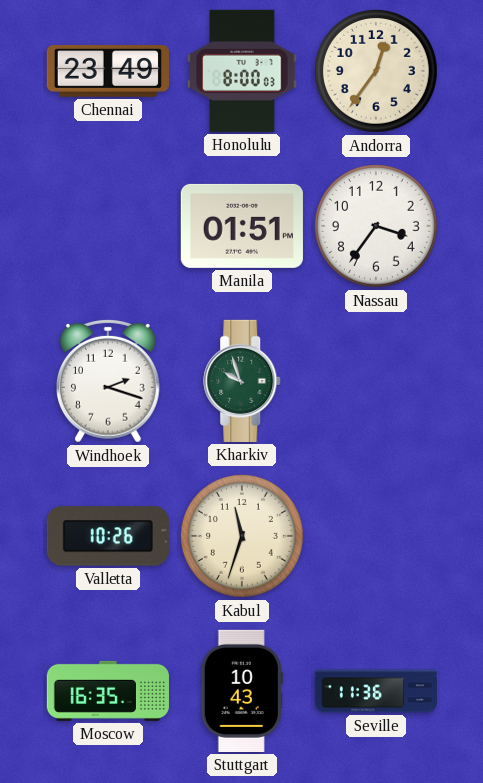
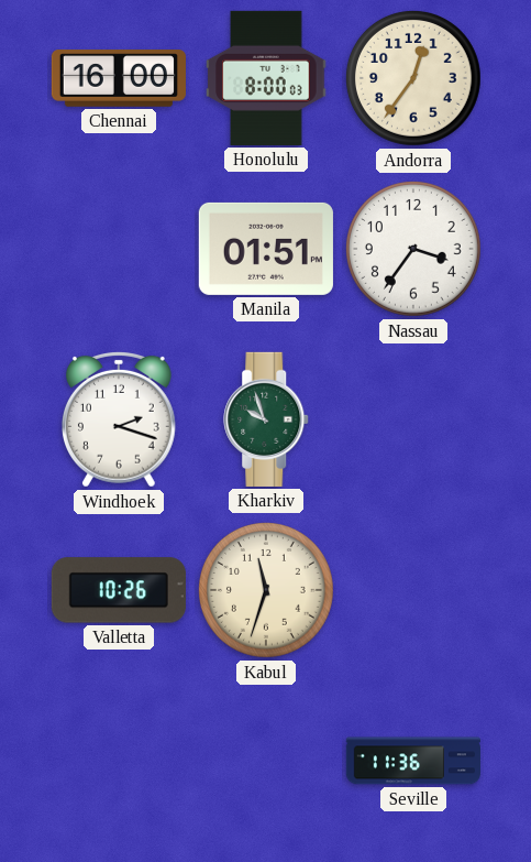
Chennai: 23:49 -> 16:00 (119, 78)
Moscow: 16:35 -> none (108, 691)
Stuttgart: 10:43 -> none (242, 691)
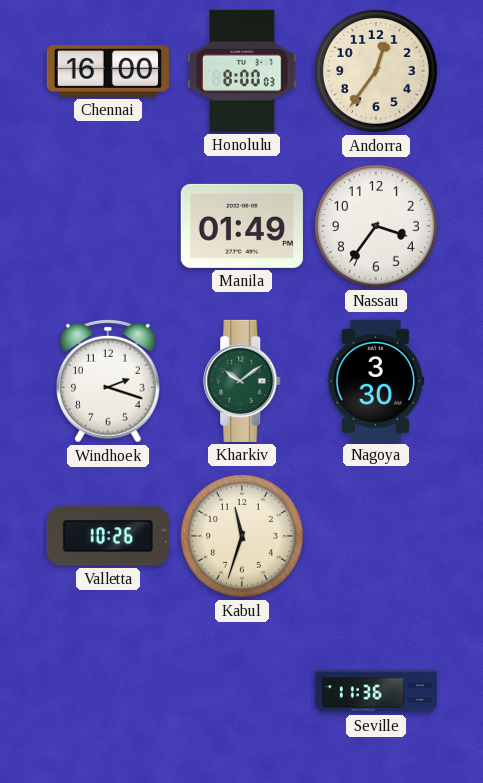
Manila: 01:51 -> 01:49 (242, 226)
Kharkiv: 9:57 -> 10:09 (243, 381)
Nagoya: none -> 3:30 (376, 381)
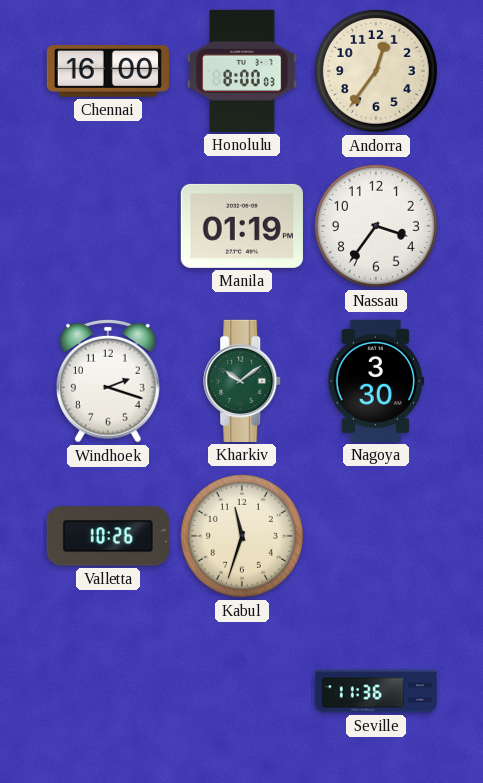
Manila: 01:49 -> 01:19 (242, 226)
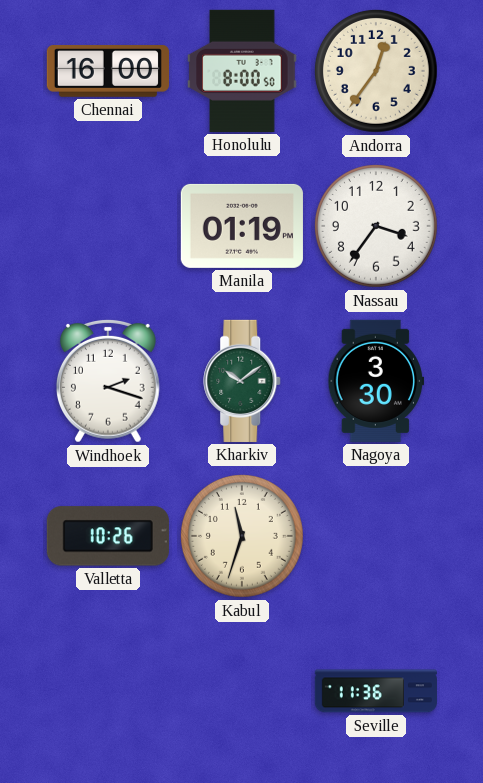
Honolulu: 8:00:03 -> 8:00:50 (242, 71)
